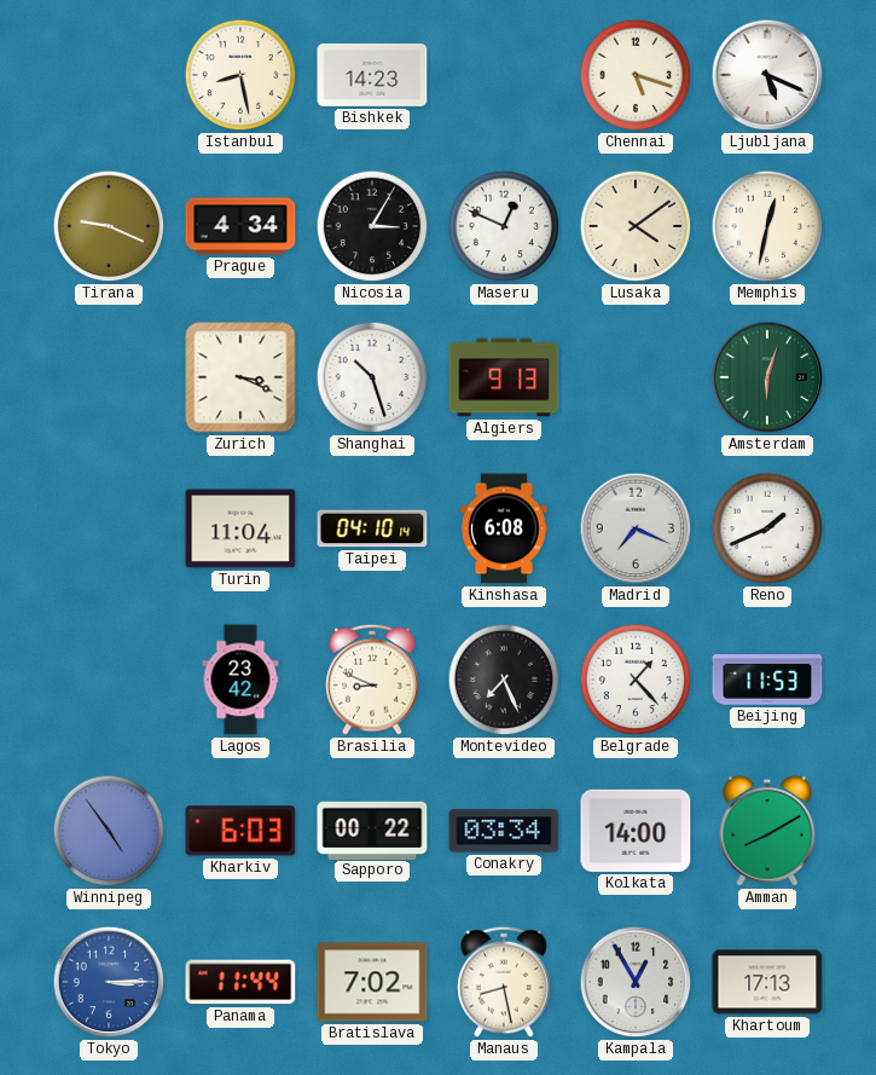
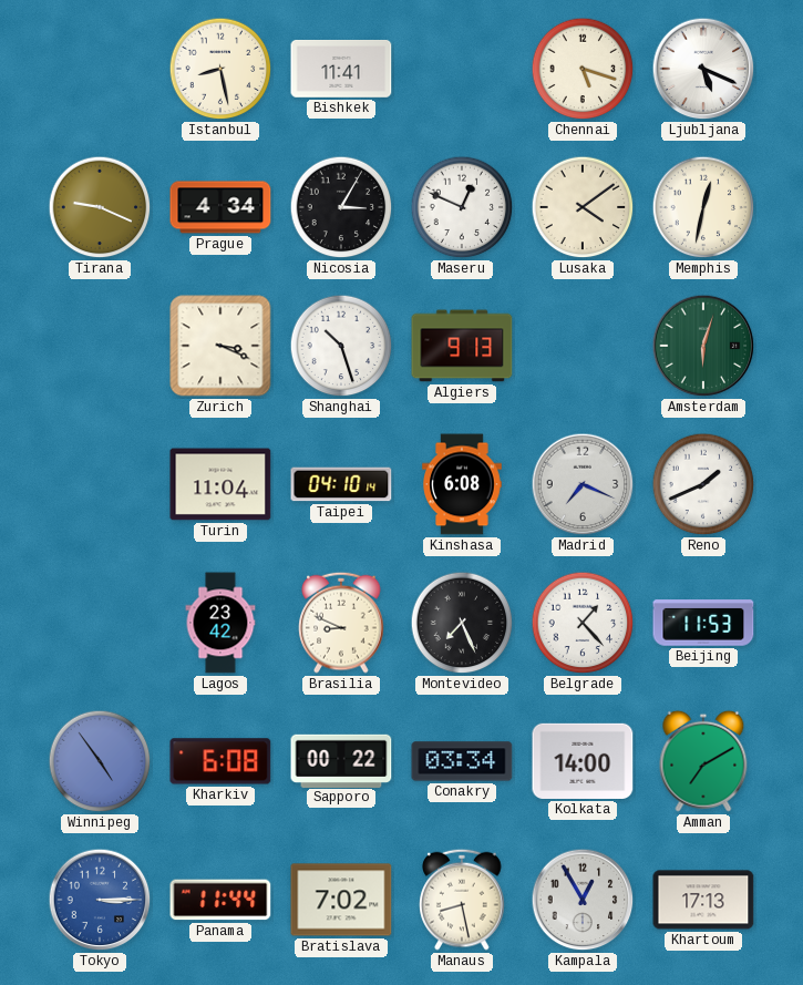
Bishkek: 14:23 -> 11:41 (341, 69)
Kharkiv: 6:03 -> 6:08 (220, 761)
Amman: 8:10 -> 7:10 (703, 761)
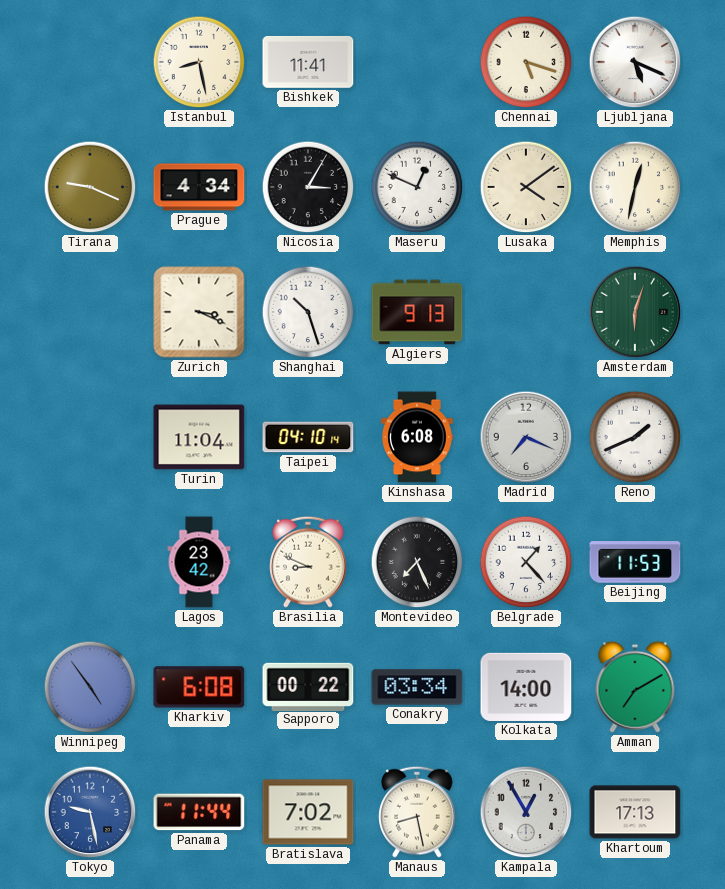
Tokyo: 3:15 -> 9:28 (90, 812)
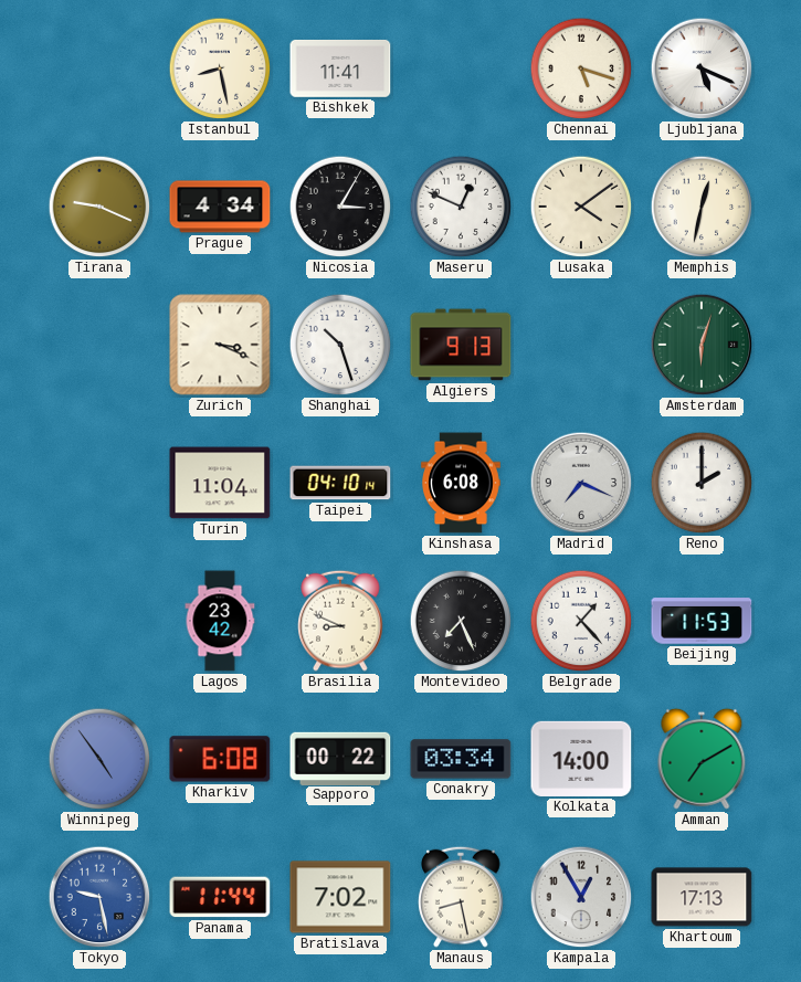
Reno: 1:41 -> 2:00 (702, 483)
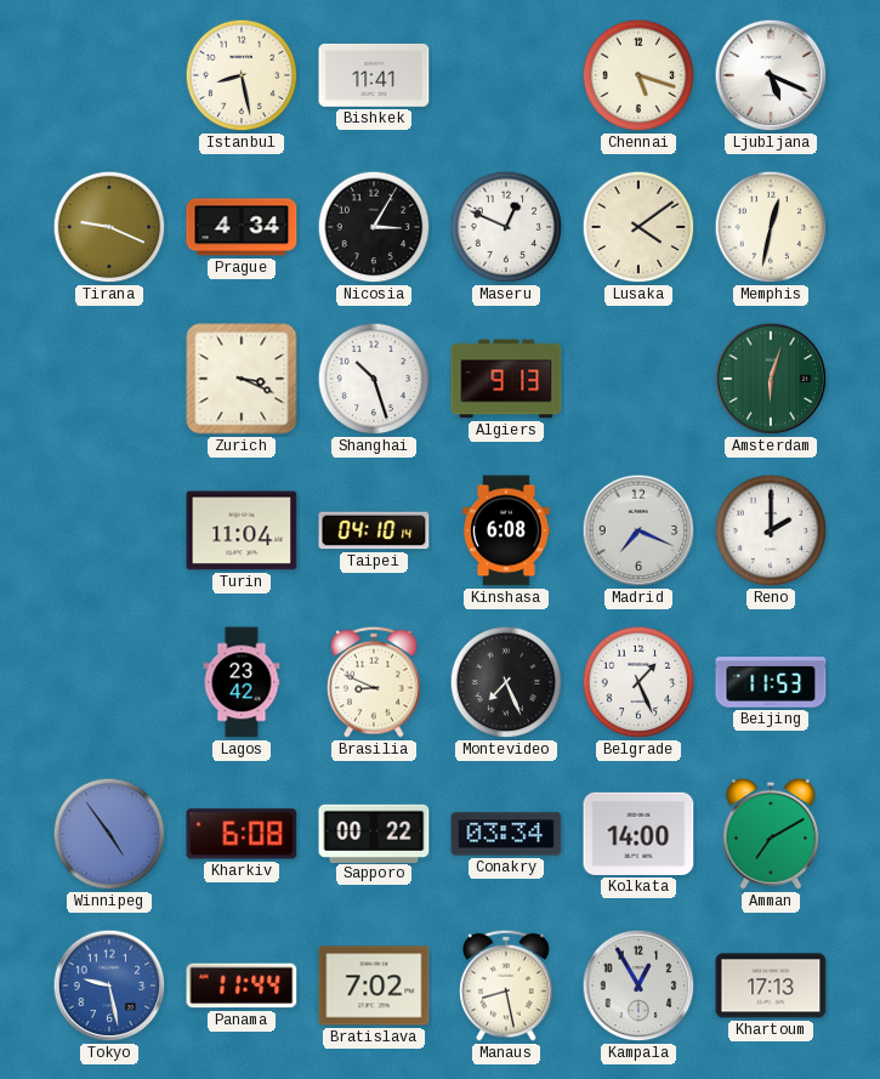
Belgrade: 1:23 -> 1:26 (638, 682)
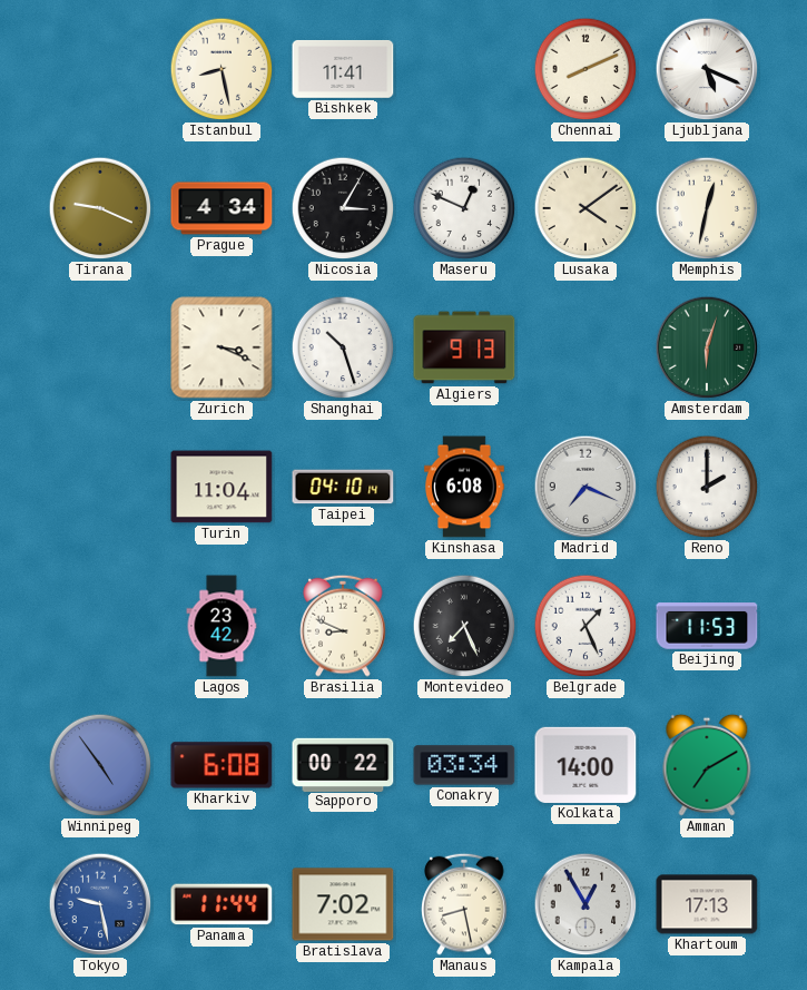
Chennai: 5:18 -> 8:11 (585, 69)
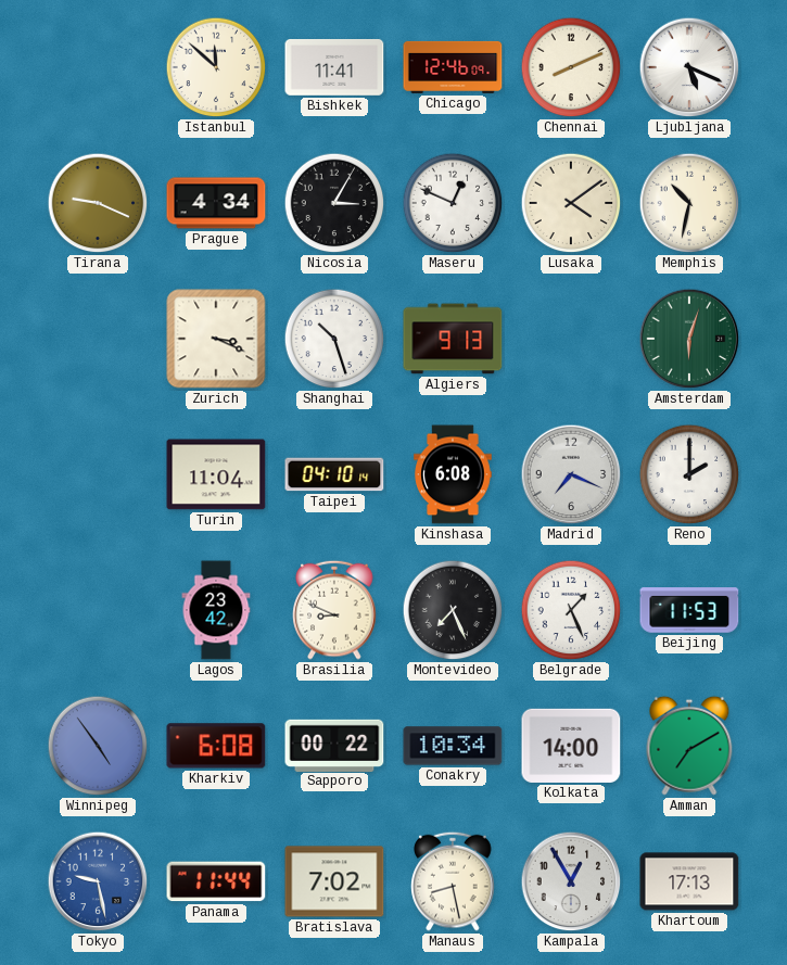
Istanbul: 8:28 -> 11:52 (216, 67)
Chicago: none -> 12:46 (453, 67)
Memphis: 12:32 -> 10:32 (689, 203)
Conakry: 03:34 -> 10:34 (453, 746)
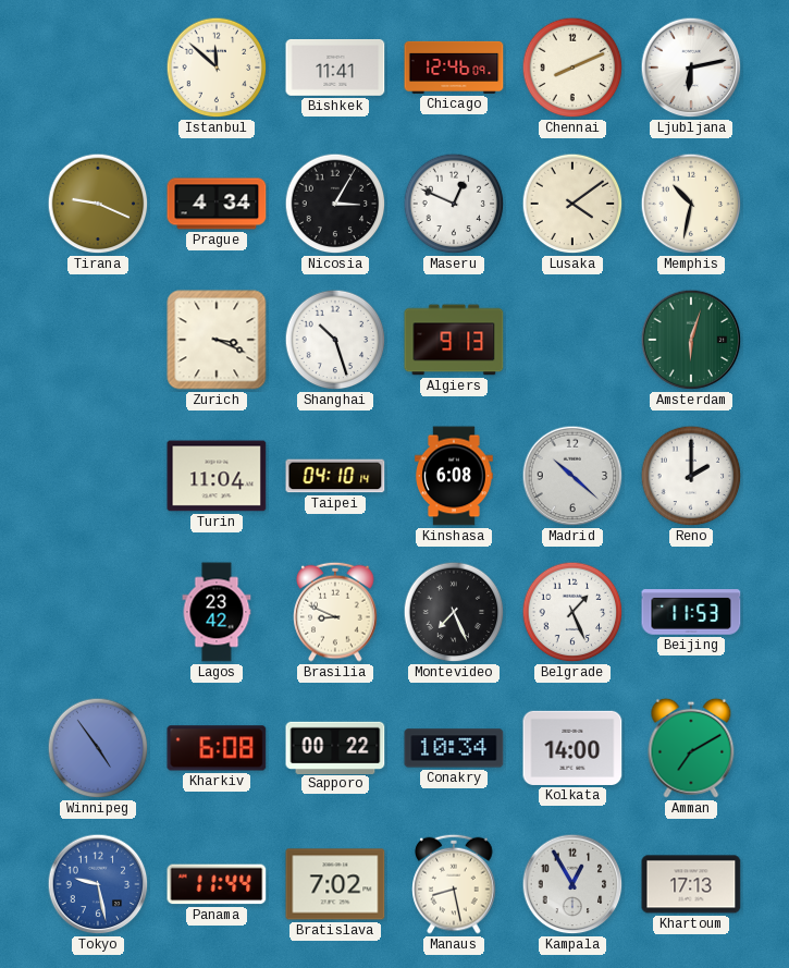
Ljubljana: 5:19 -> 6:13 (691, 68)
Madrid: 7:19 -> 10:22 (572, 476)
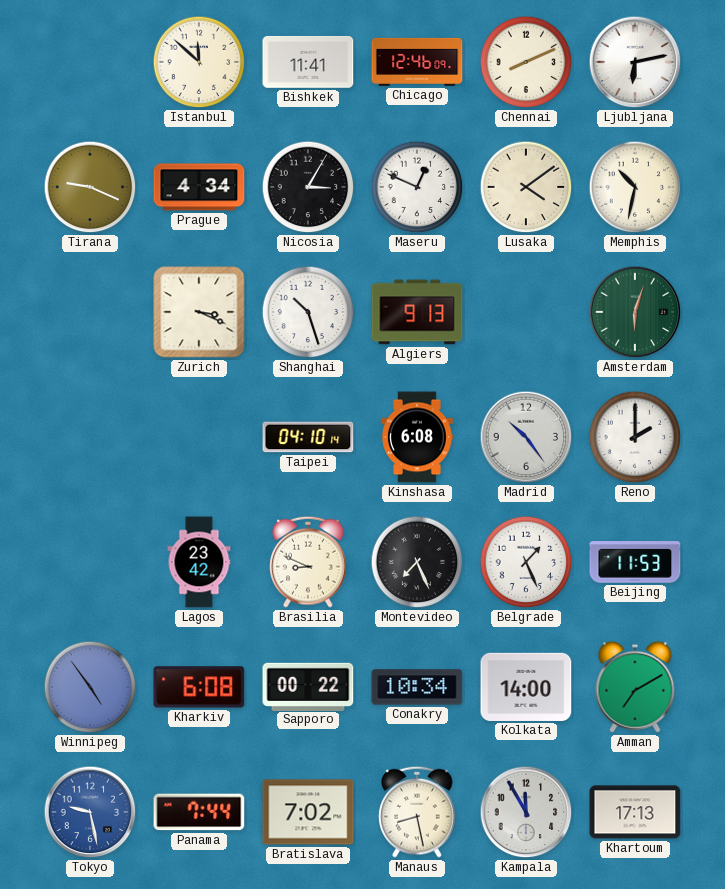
Turin: 11:04 -> none (217, 476)
Madrid: 10:22 -> 10:24 (526, 437)
Panama: 11:44 -> 7:44 (199, 812)
Kampala: 12:55 -> 11:55 (526, 812)
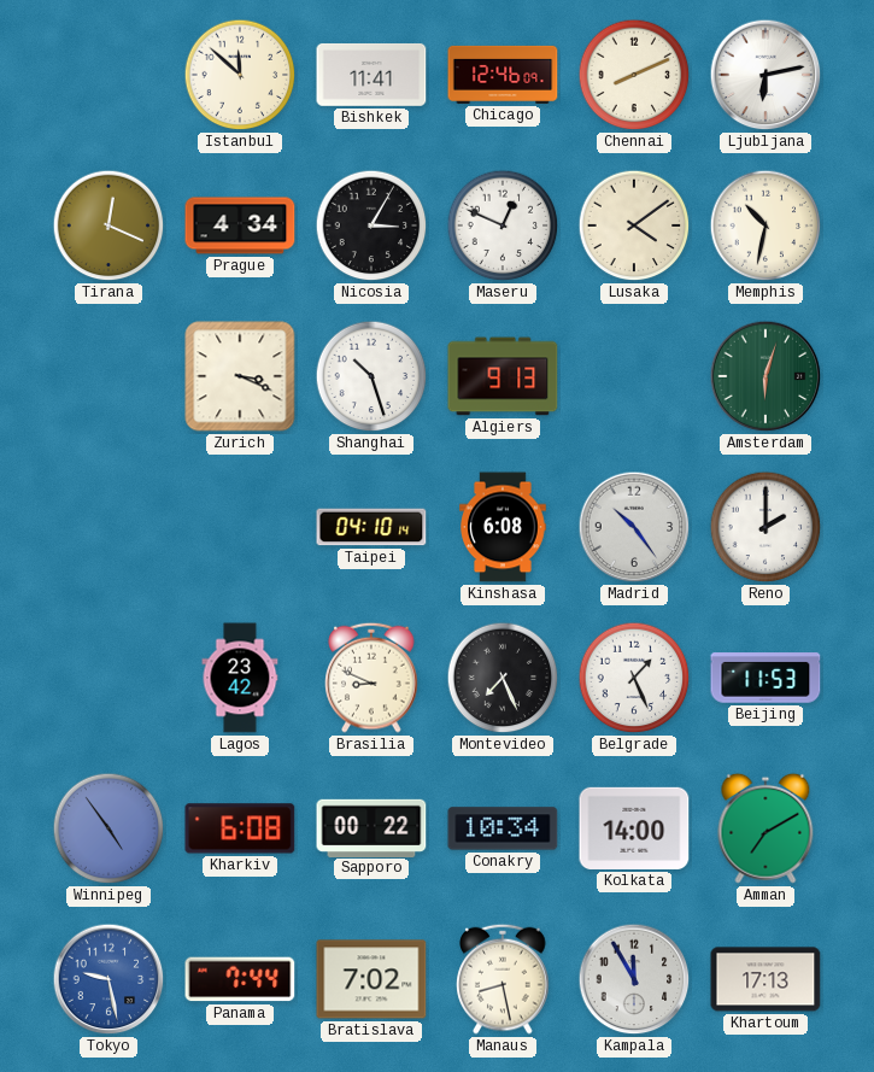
Tirana: 9:19 -> 12:19 (108, 225)
